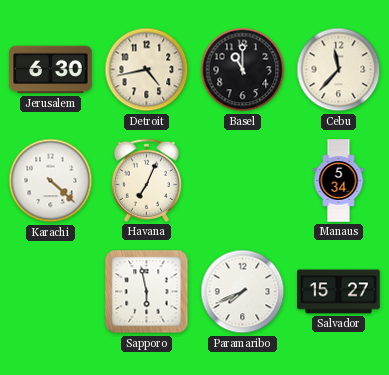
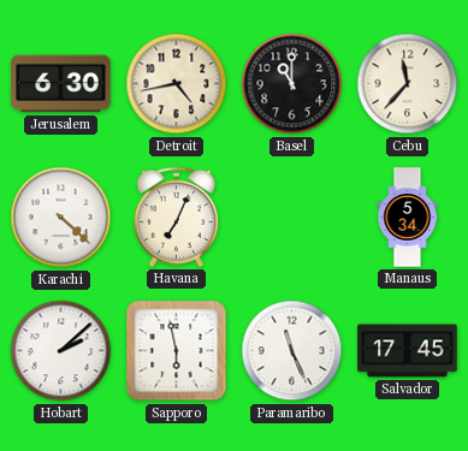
Hobart: none -> 2:08 (61, 351)
Paramaribo: 7:41 -> 11:26 (292, 351)
Salvador: 15:27 -> 17:45 (408, 351)
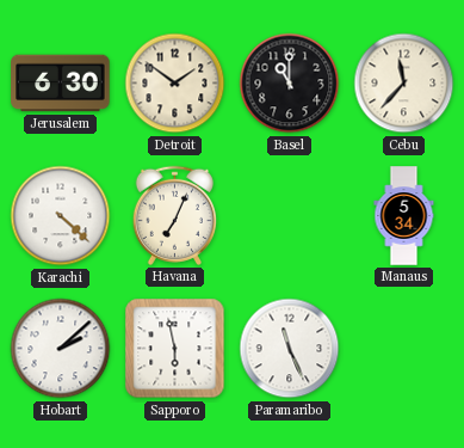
Detroit: 4:43 -> 1:51 (175, 84)
Salvador: 17:45 -> none (408, 351)
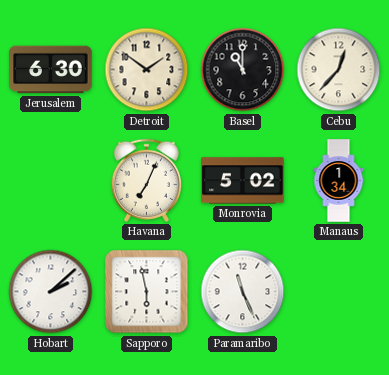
Cebu: 11:37 -> 12:37 (339, 70)
Karachi: 4:22 -> none (61, 216)
Monrovia: none -> 5:02 (243, 181)
Manaus: 5:34 -> 1:34 (339, 181)
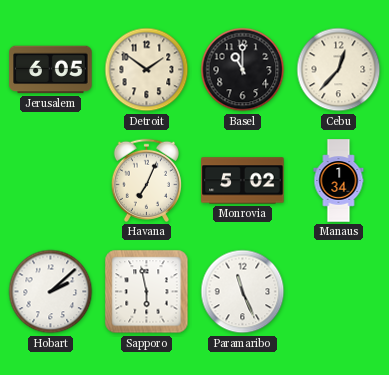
Jerusalem: 6:30 -> 6:05 (51, 70)
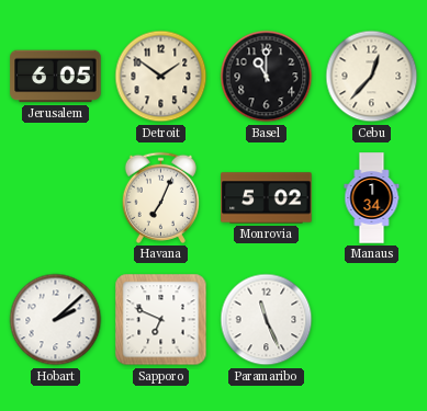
Sapporo: 5:58 -> 6:49 (161, 320)
